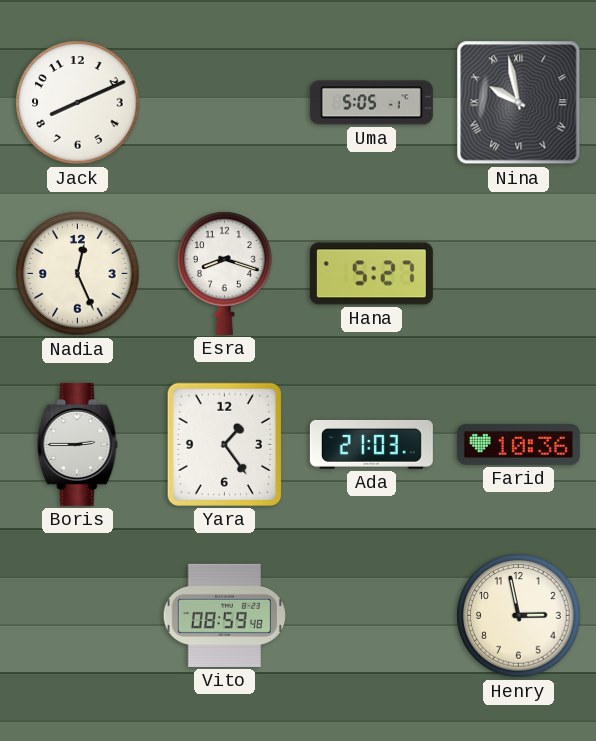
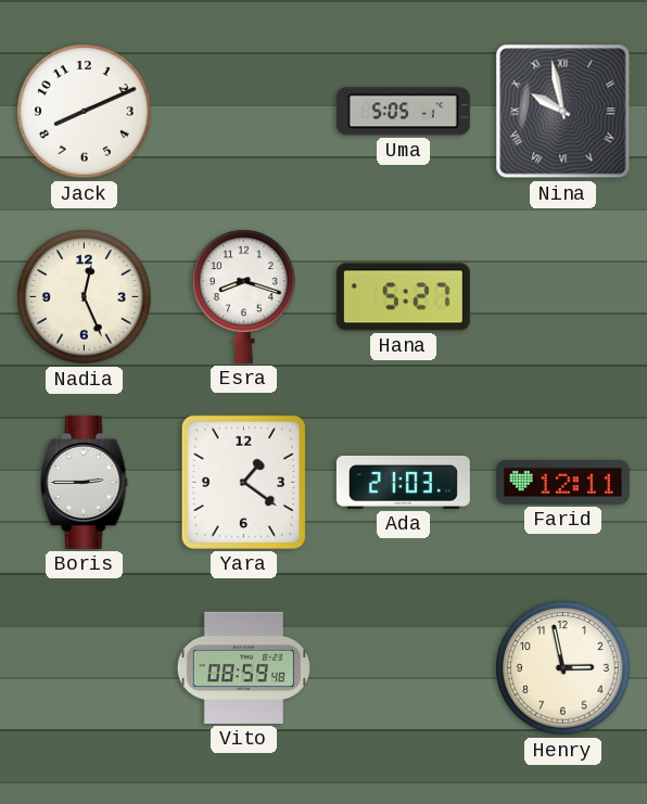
Yara: 1:24 -> 1:21 (243, 482)
Farid: 10:36 -> 12:11 (562, 482)
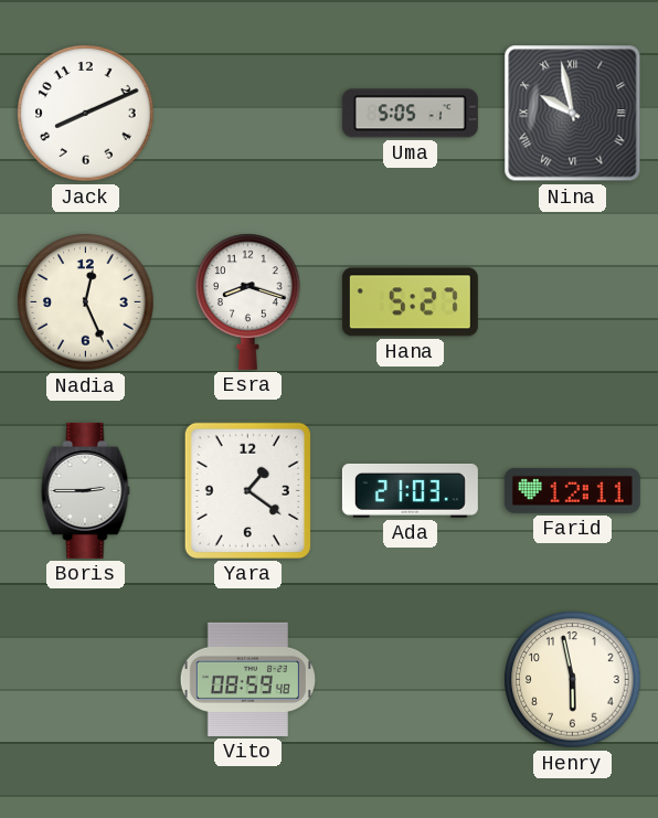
Henry: 2:58 -> 5:58 (573, 680)
